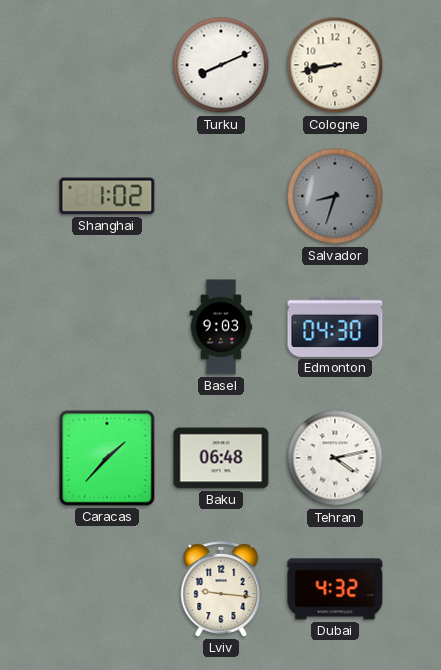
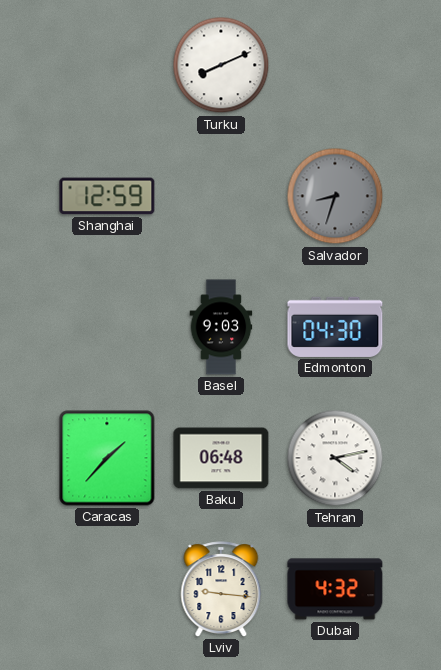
Cologne: 8:43 -> none (335, 65)
Shanghai: 1:02 -> 12:59 (107, 196)
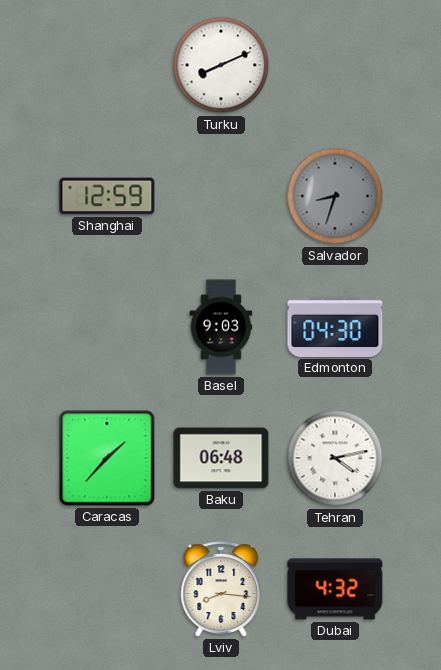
Lviv: 9:16 -> 8:16 (221, 589)
